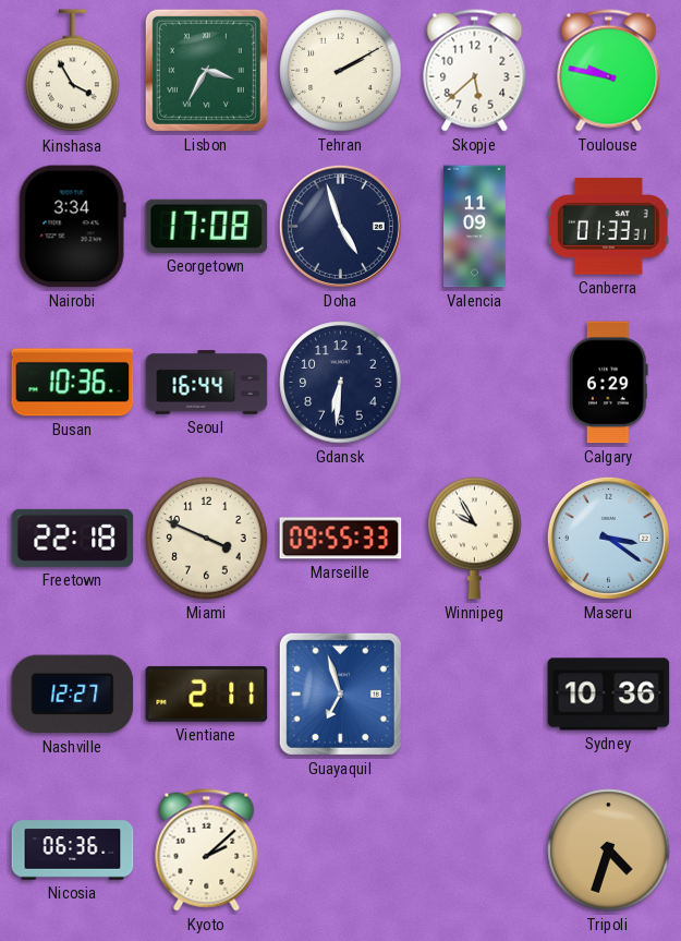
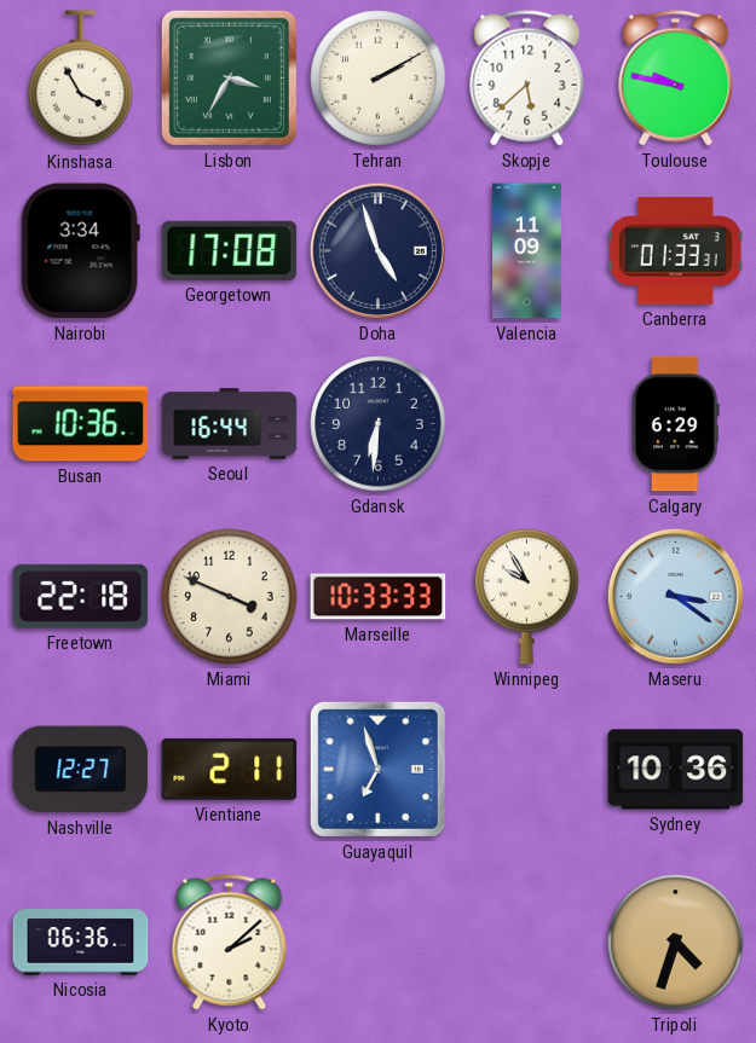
Marseille: 09:55 -> 10:33 (379, 597)
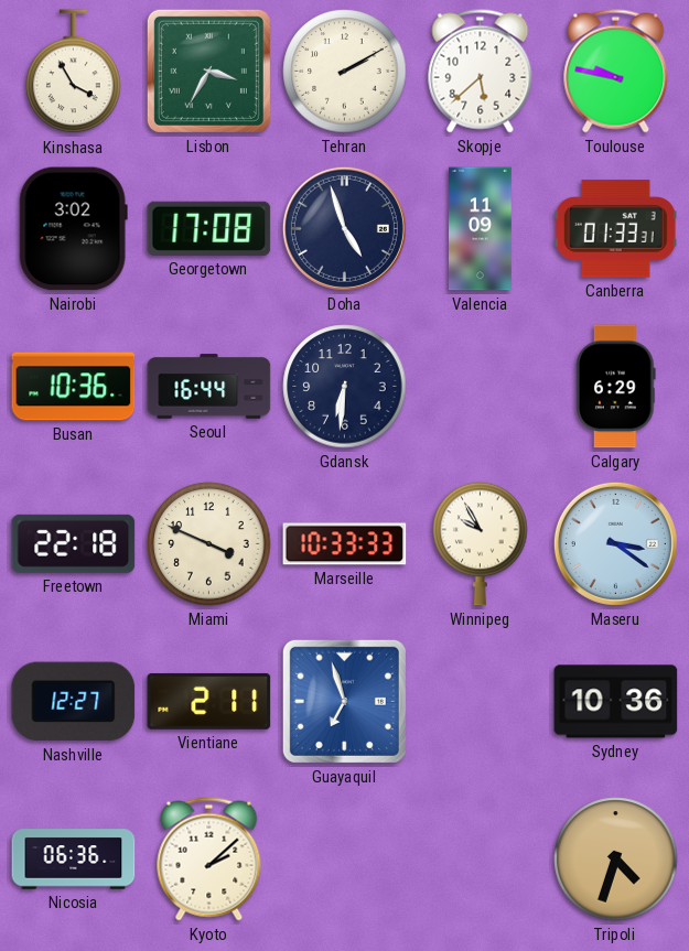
Nairobi: 3:34 -> 3:02 (73, 229)
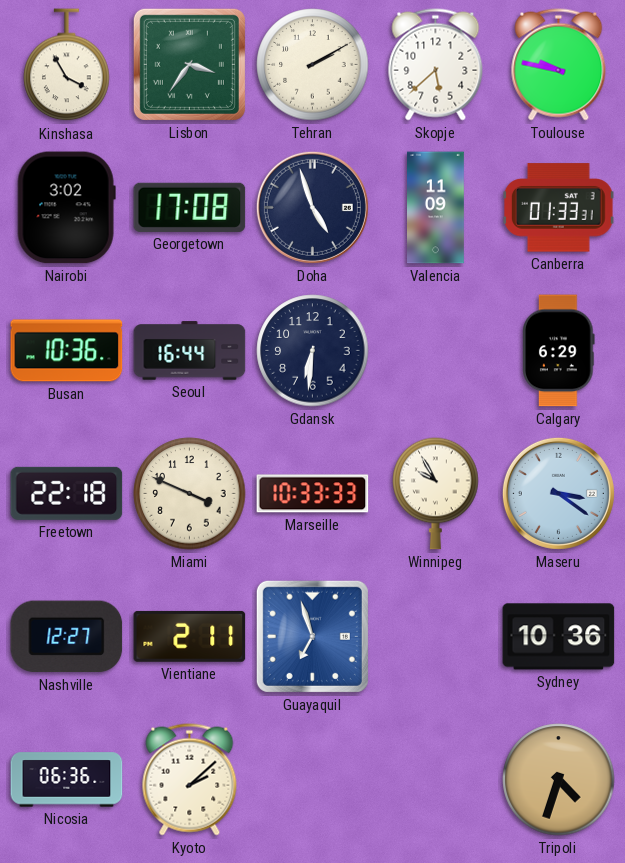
Lisbon: 3:35 -> 3:36 (189, 64)
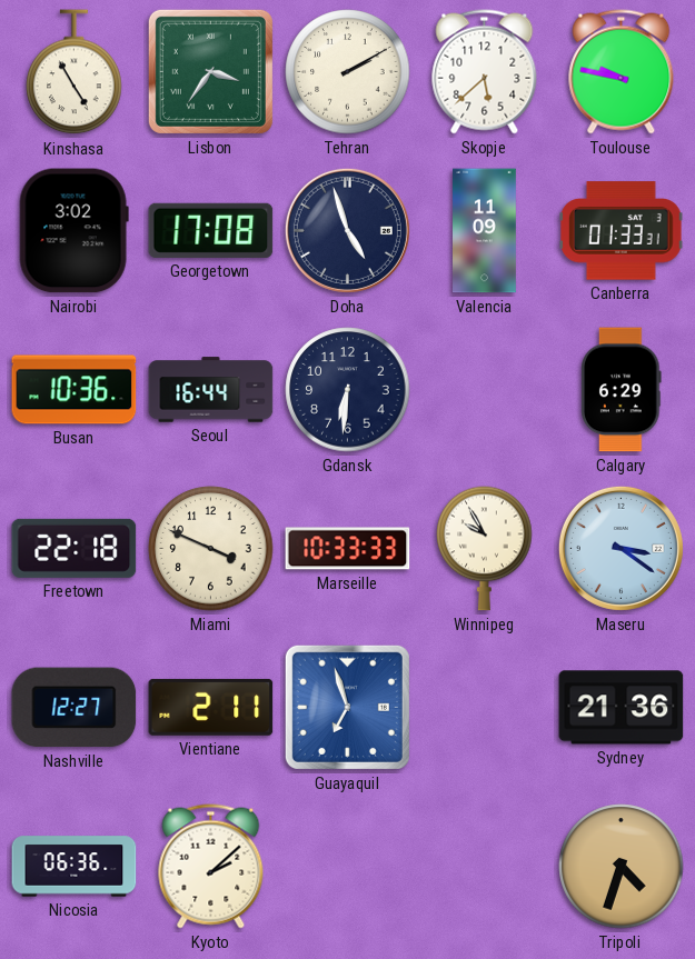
Kinshasa: 3:55 -> 4:55 (75, 72)
Sydney: 10:36 -> 21:36 (622, 708)
